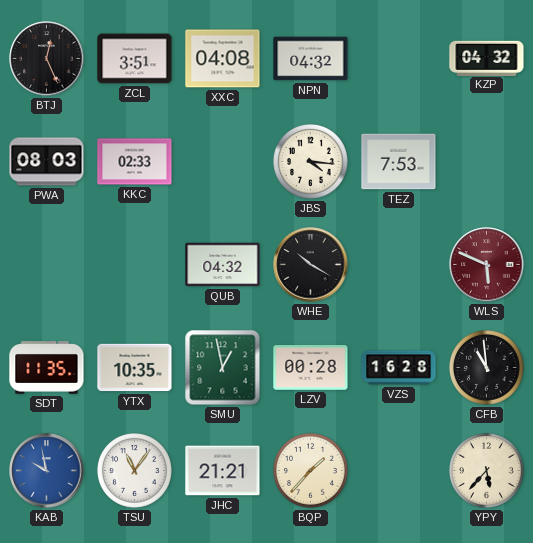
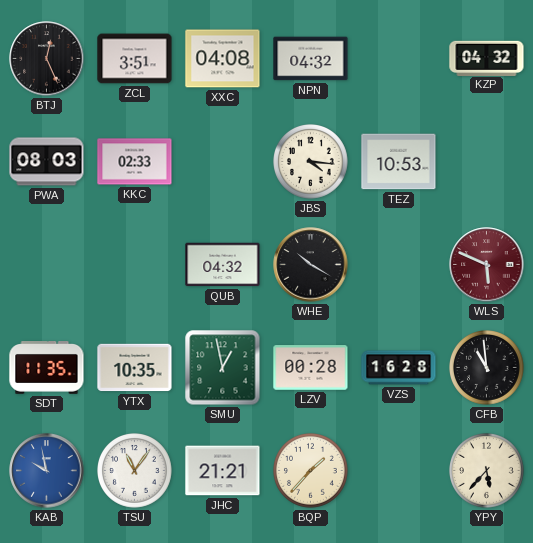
TEZ: 7:53 -> 10:53 (399, 162)
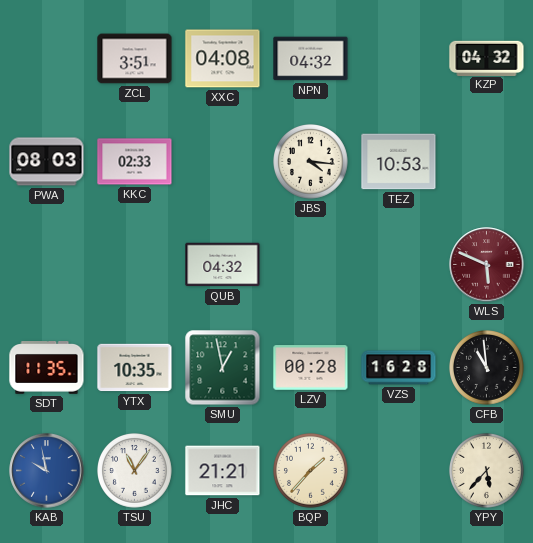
BTJ: 12:26 -> none (47, 59)
WHE: 10:20 -> none (311, 265)
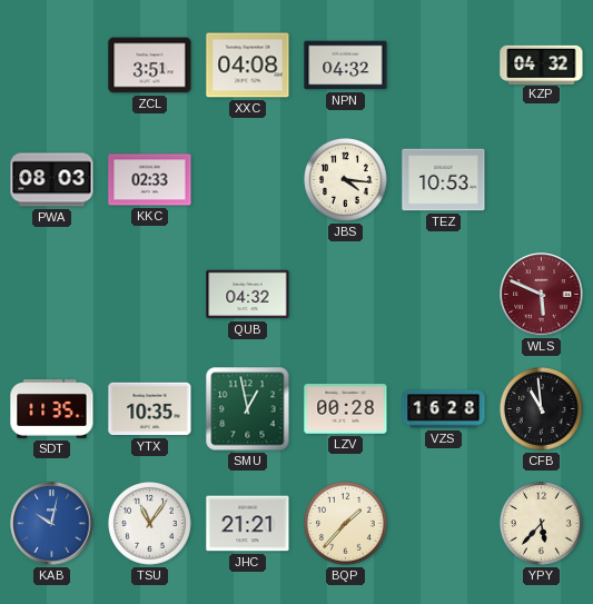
KAB: 9:58 -> 10:02 (52, 524)
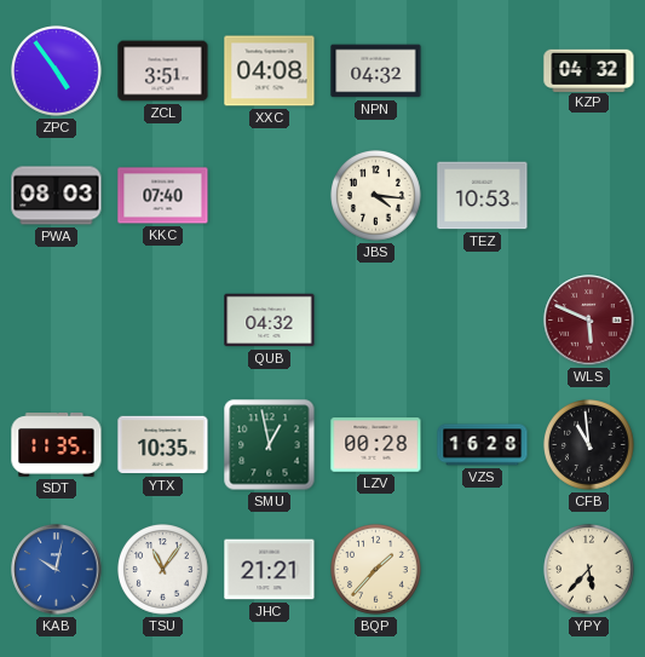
ZPC: none -> 4:54 (57, 71)
KKC: 02:33 -> 07:40 (163, 196)
